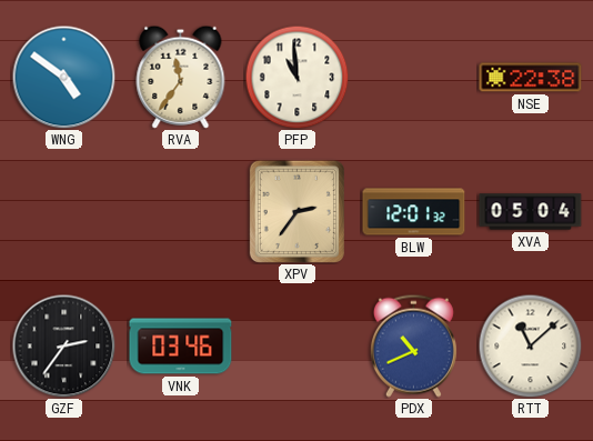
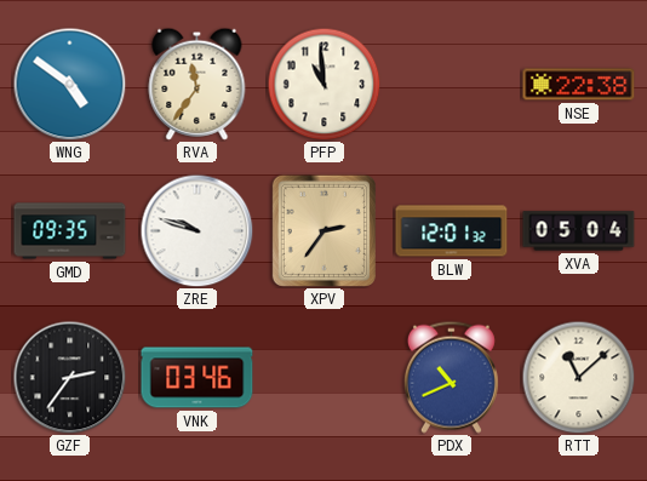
GMD: none -> 09:35 (70, 231)
ZRE: none -> 9:48 (196, 230)
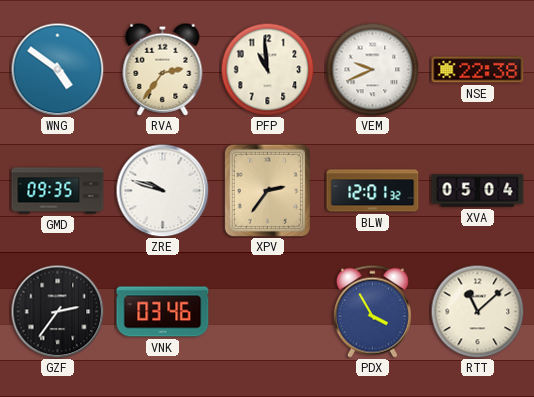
RVA: 11:36 -> 2:36 (163, 69)
VEM: none -> 9:41 (372, 69)
PDX: 10:41 -> 3:55 (372, 311)
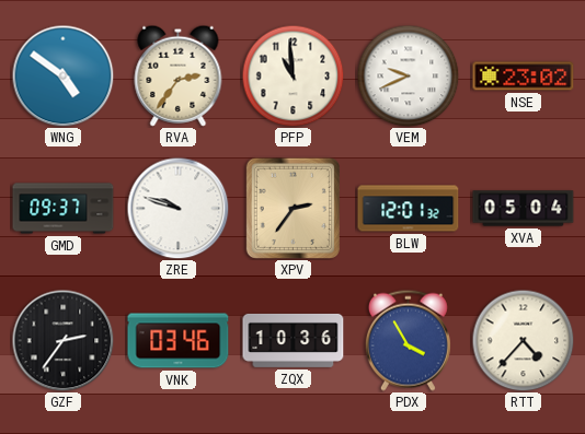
NSE: 22:38 -> 23:02 (524, 77)
GMD: 09:35 -> 09:37 (64, 209)
ZQX: none -> 10:36 (294, 340)
RTT: 11:08 -> 4:37 (523, 340)
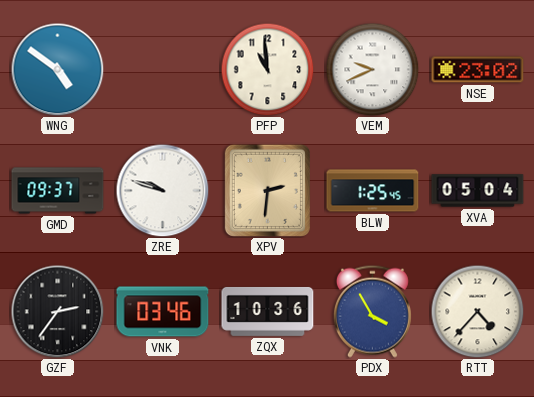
RVA: 2:36 -> none (179, 75)
XPV: 2:36 -> 2:31 (267, 190)
BLW: 12:01 -> 1:25 (373, 191)
